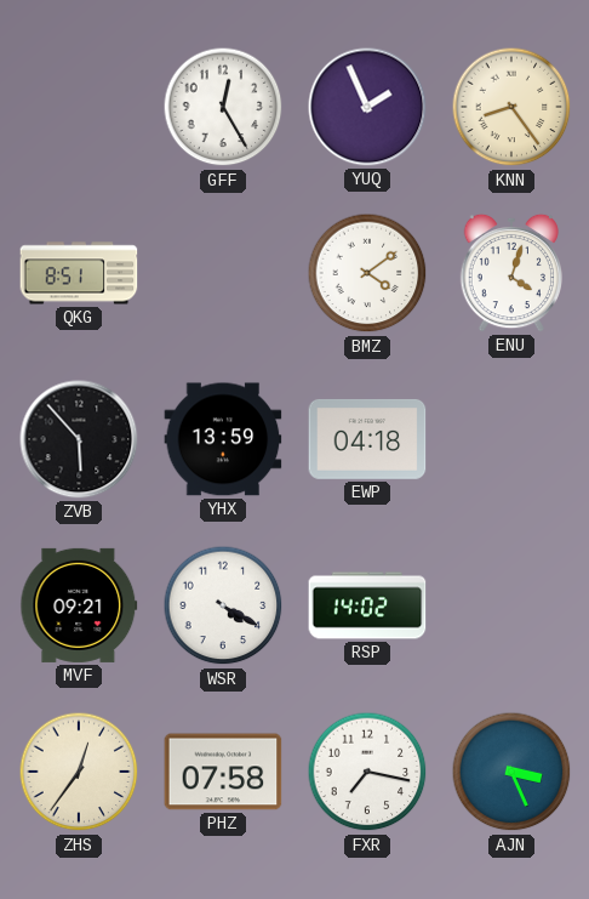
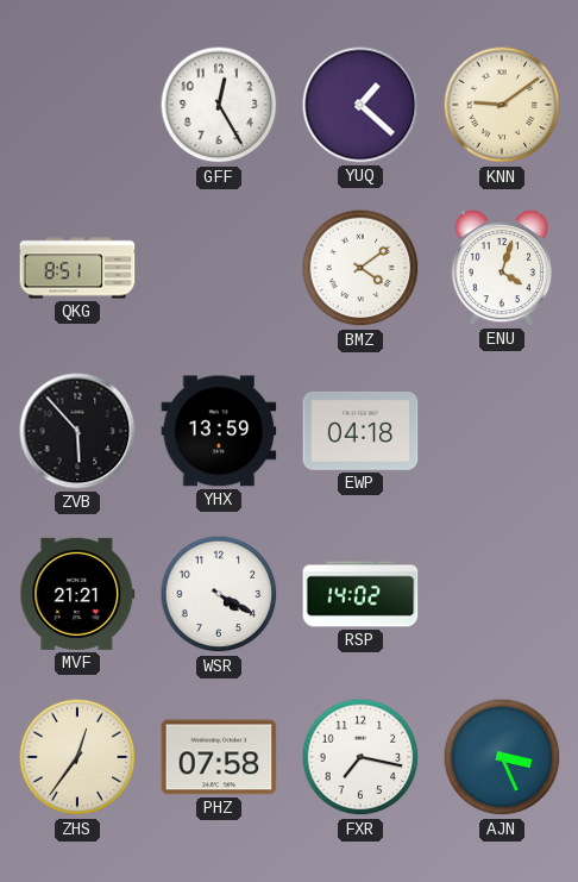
YUQ: 1:56 -> 1:22 (360, 105)
KNN: 8:24 -> 9:09 (502, 105)
MVF: 09:21 -> 21:21 (77, 594)
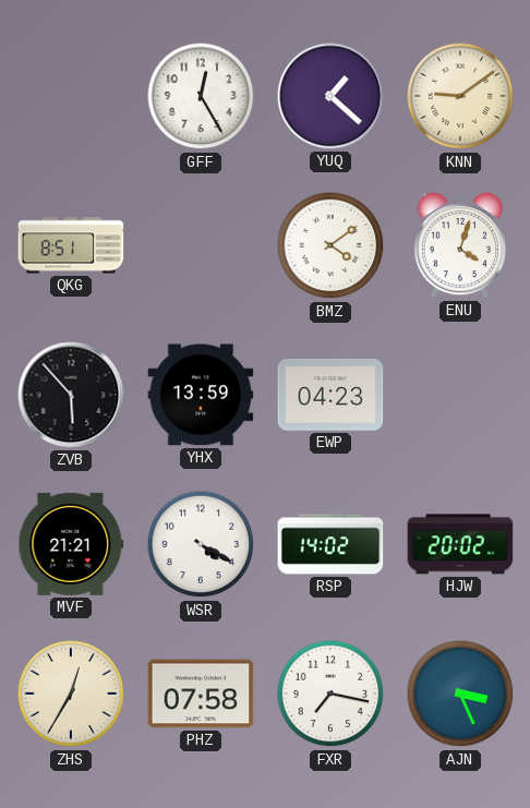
EWP: 04:18 -> 04:23 (330, 395)
HJW: none -> 20:02 (460, 544)
ZHS: 12:36 -> 12:35 (71, 694)
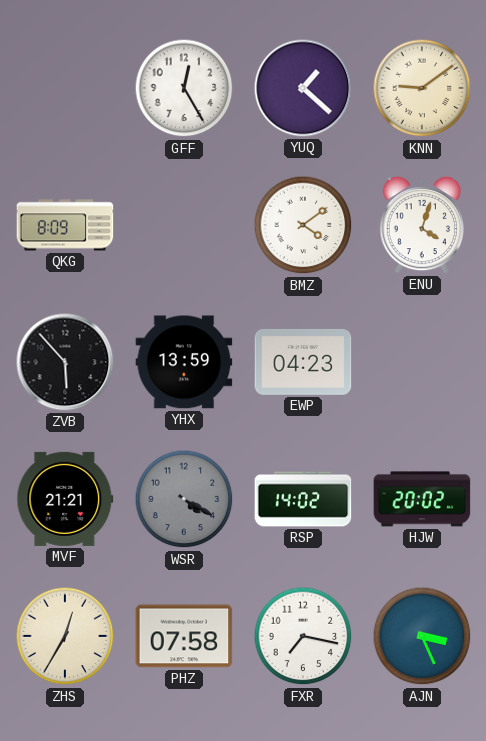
QKG: 8:51 -> 8:09 (65, 225)
WSR dial: white -> grey (184, 499)
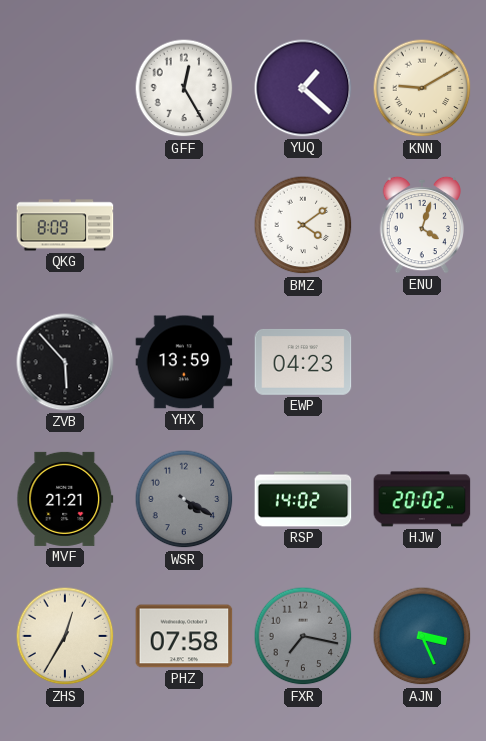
KNN: 9:09 -> 9:10 (422, 88)
FXR dial: white -> grey (303, 636)
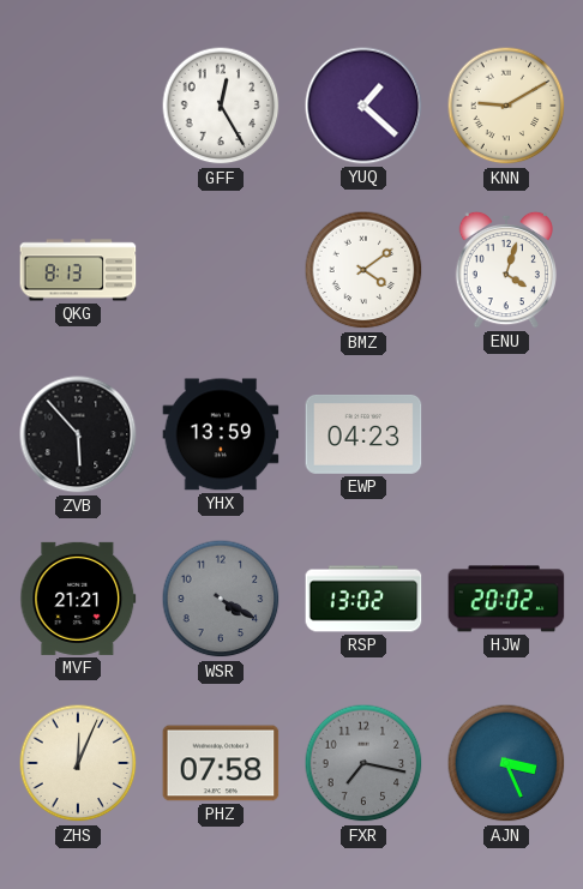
QKG: 8:09 -> 8:13 (78, 270)
RSP: 14:02 -> 13:02 (363, 599)
ZHS: 12:35 -> 12:04 (78, 763)
